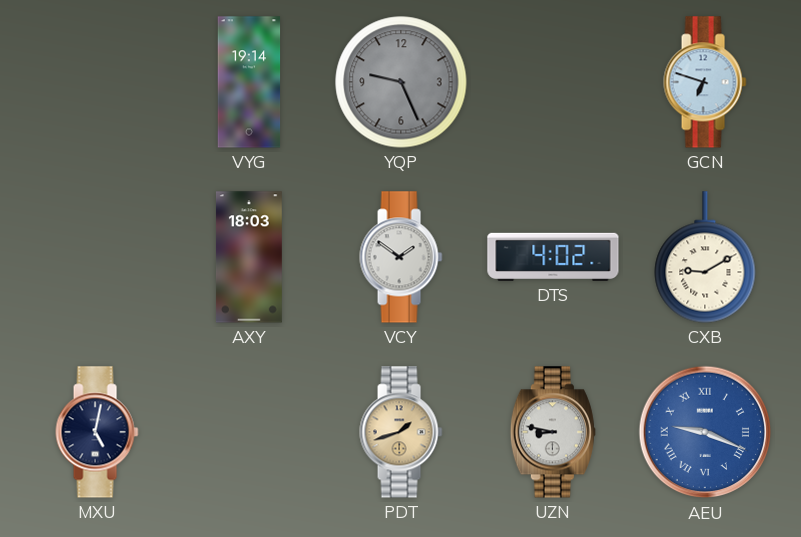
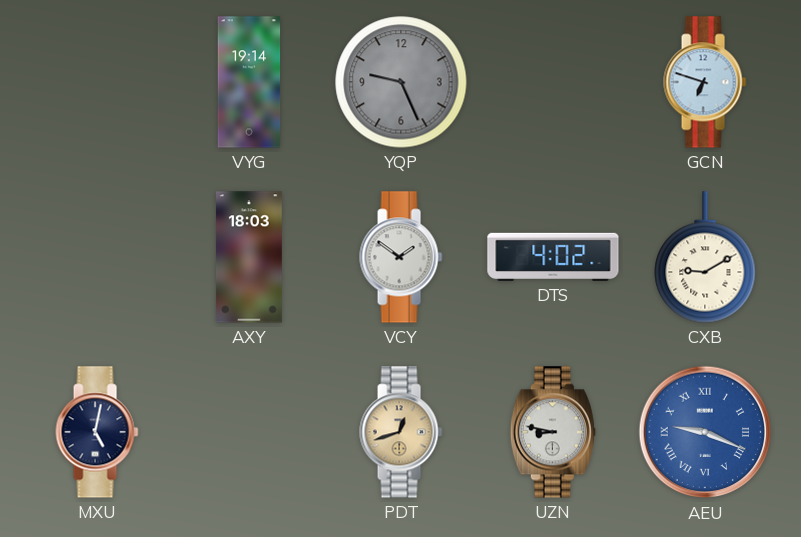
PDT: 1:42 -> 12:42 (401, 432)
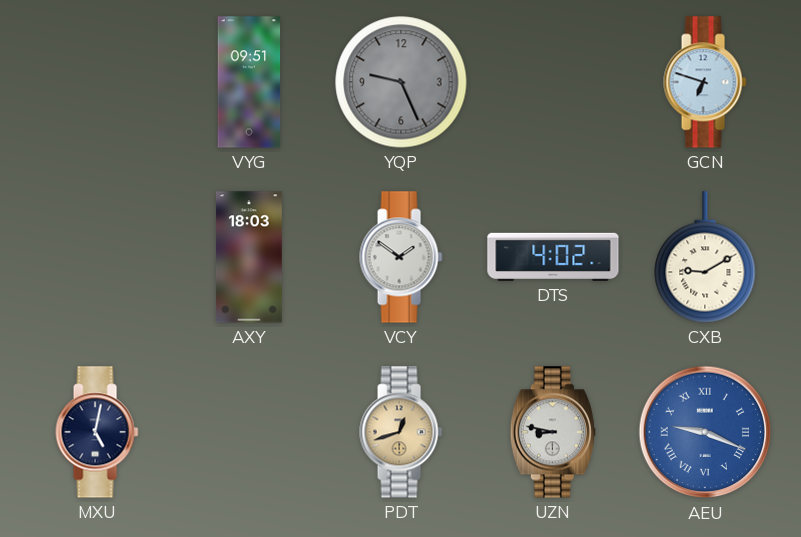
VYG: 19:14 -> 09:51 (249, 82)
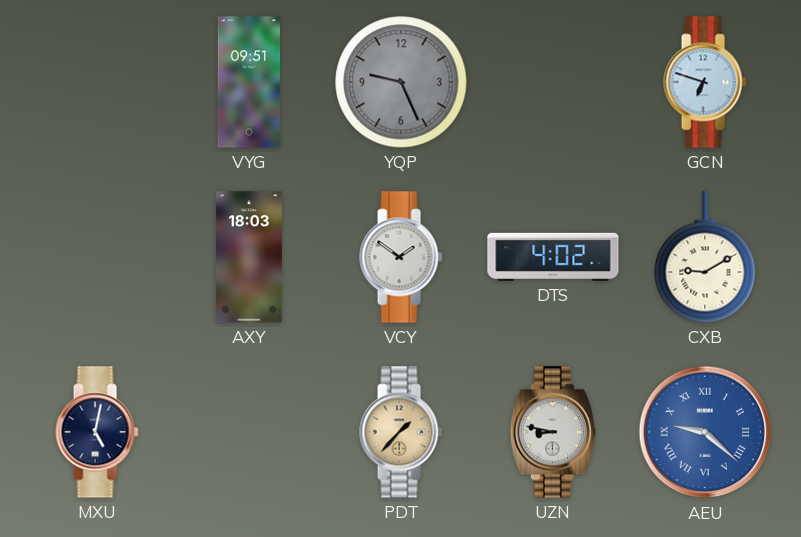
PDT: 12:42 -> 1:37 (401, 432)
AEU: 9:19 -> 9:22 (705, 432)
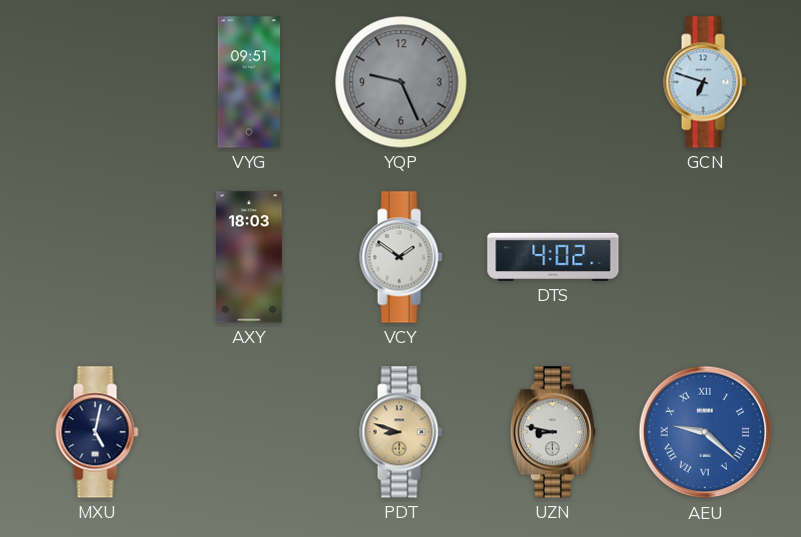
CXB: 9:10 -> none (705, 257)
PDT: 1:37 -> 8:48 (401, 432)
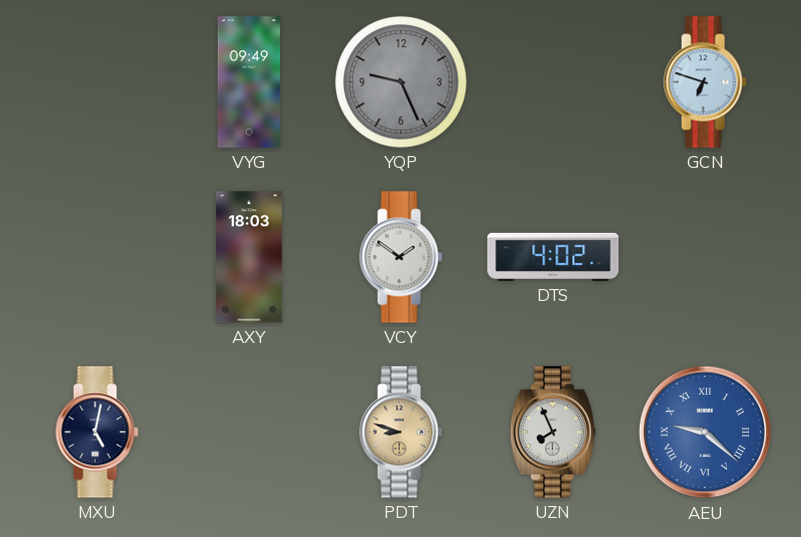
VYG: 09:51 -> 09:49 (249, 82)
UZN: 8:47 -> 7:56 (553, 432)
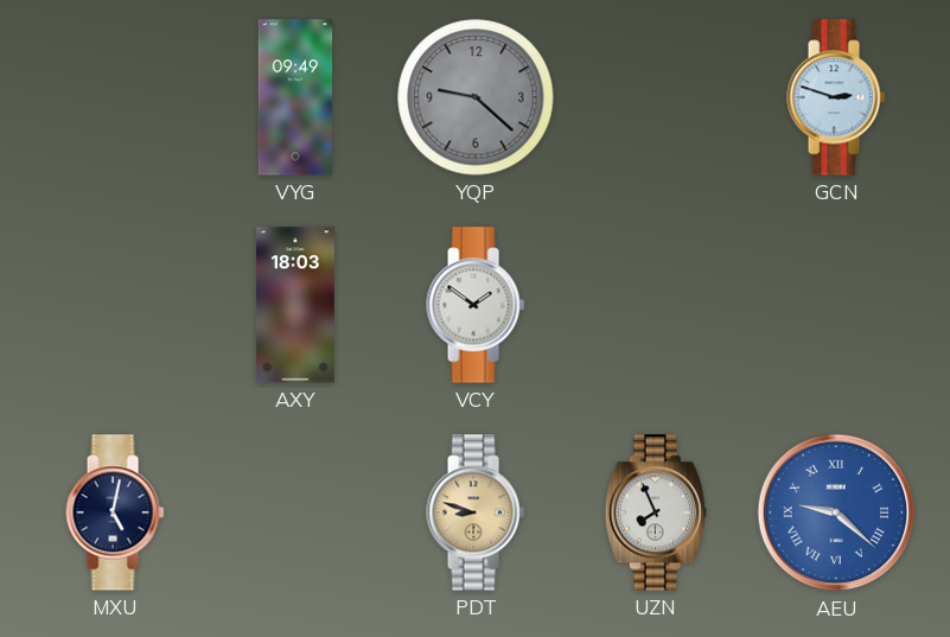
YQP: 9:26 -> 9:22 (476, 97)
GCN: 6:48 -> 2:48 (836, 97)
DTS: 4:02 -> none (553, 257)
